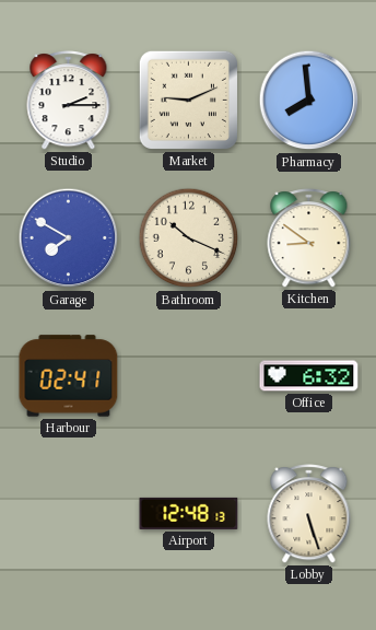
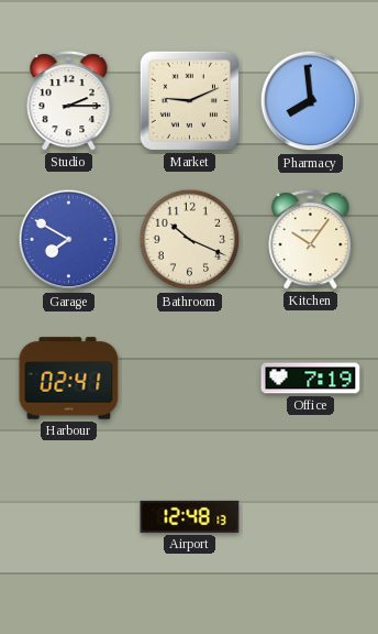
Kitchen: 8:51 -> 10:06 (311, 240)
Office: 6:32 -> 7:19 (311, 379)
Lobby: 5:27 -> none (309, 514)
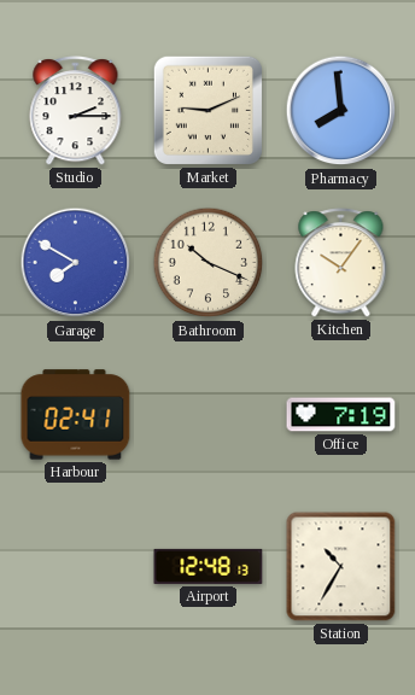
Station: none -> 10:35 (341, 567)
